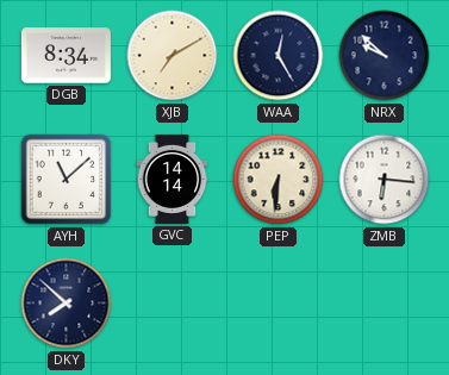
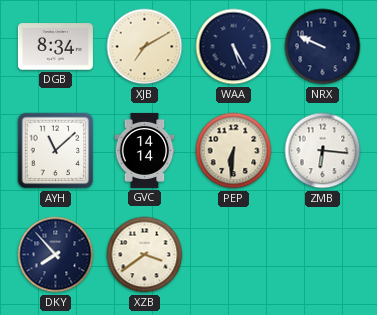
WAA: 12:25 -> 5:25 (234, 47)
NRX: 9:52 -> 9:49 (323, 47)
DKY: 7:52 -> 7:53 (56, 255)
XZB: none -> 3:39 (145, 255)
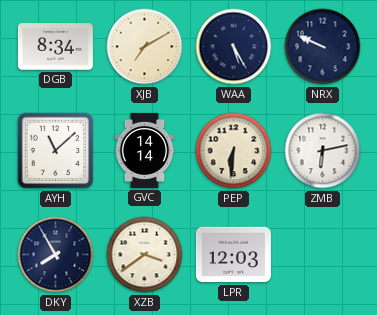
ZMB: 6:16 -> 6:13 (323, 151)
DKY: 7:53 -> 7:55 (56, 255)
LPR: none -> 12:03 (233, 255)
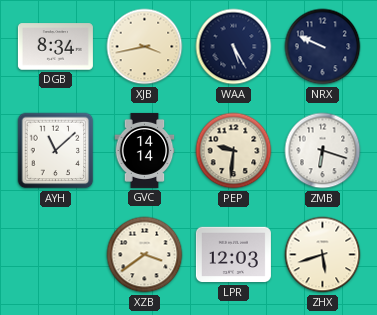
XJB: 7:10 -> 3:43 (145, 47)
PEP: 6:31 -> 9:31 (234, 151)
ZMB: 6:13 -> 6:18 (323, 151)
DKY: 7:55 -> none (56, 255)
ZHX: none -> 5:42 (323, 255)
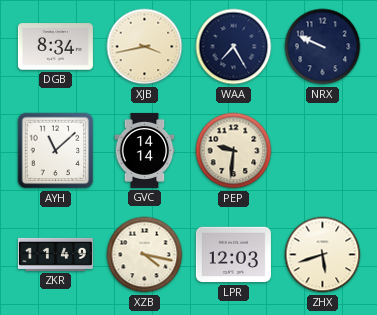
WAA: 5:25 -> 7:25 (234, 47)
ZMB: 6:18 -> none (323, 151)
ZKR: none -> 11:49 (55, 254)
XZB: 3:39 -> 4:17 (145, 255)
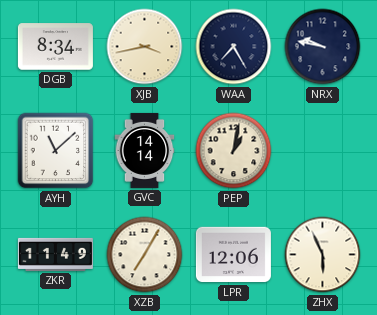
NRX: 9:49 -> 9:47 (323, 47)
PEP: 9:31 -> 1:02 (234, 151)
XZB: 4:17 -> 7:05 (145, 255)
LPR: 12:03 -> 12:06 (233, 255)
ZHX: 5:42 -> 5:56 (323, 255)
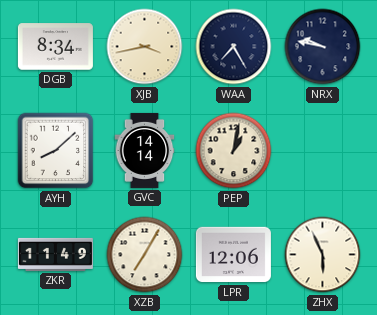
AYH: 11:08 -> 8:08 (56, 151)
